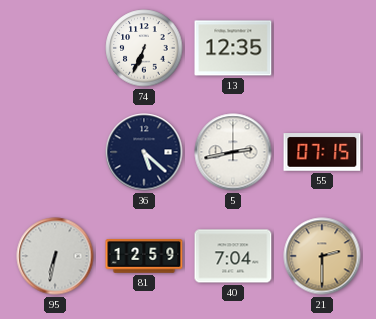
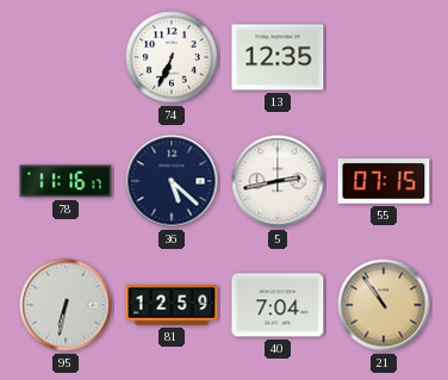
78: none -> 11:16 (66, 181)
21: 2:30 -> 10:54 (384, 305)
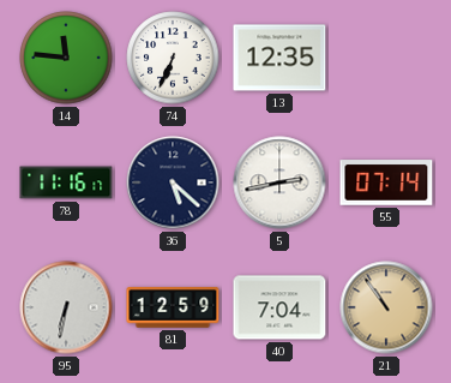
14: none -> 11:46 (66, 58)
55: 07:15 -> 07:14 (386, 182)
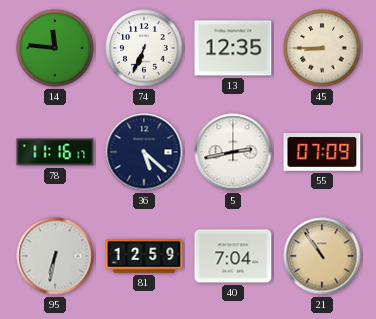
45: none -> 8:45 (322, 48)
55: 07:14 -> 07:09 (322, 152)
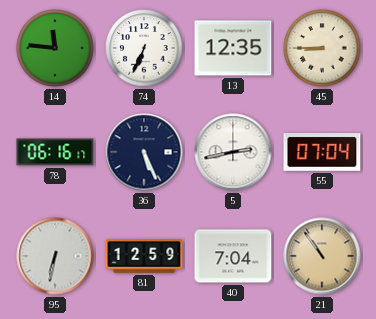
78: 11:16 -> 06:16 (55, 152)
36: 5:22 -> 5:26 (144, 152)
55: 07:09 -> 07:04 (322, 152)
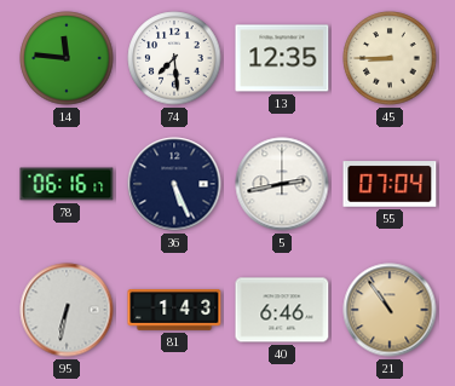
74: 6:34 -> 7:29 (174, 58)
81: 12:59 -> 1:43 (174, 311)
40: 7:04 -> 6:46 (282, 310)
